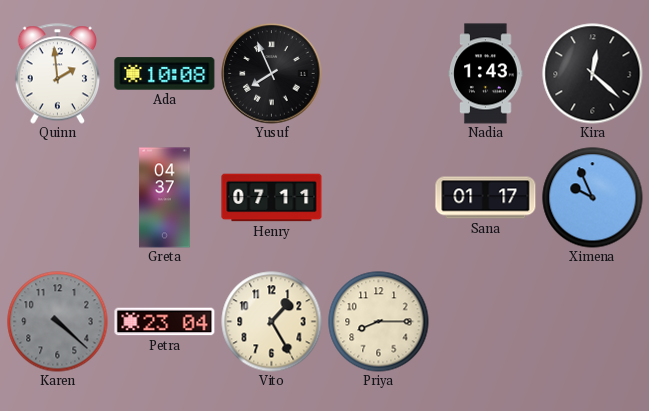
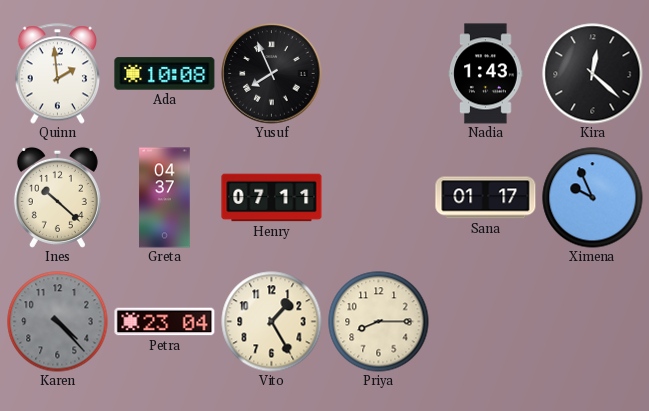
Ines: none -> 10:22 (57, 197)
Karen: 4:22 -> 4:23 (58, 322)
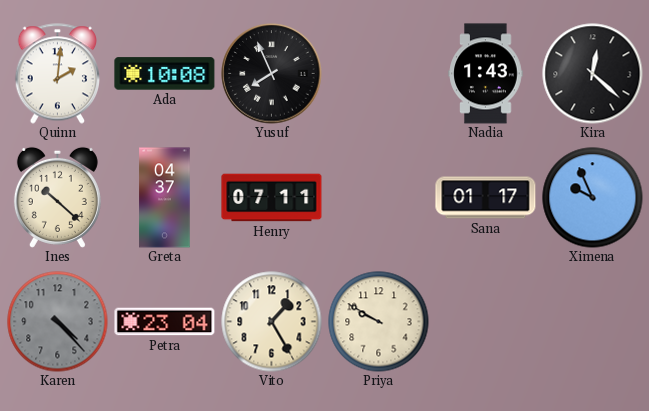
Quinn: 1:59 -> 2:01 (58, 74)
Priya: 8:15 -> 9:50 (379, 322)
